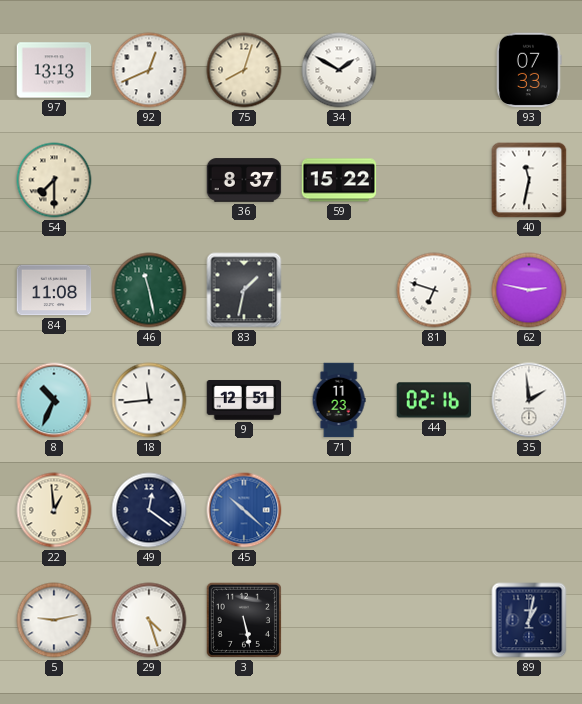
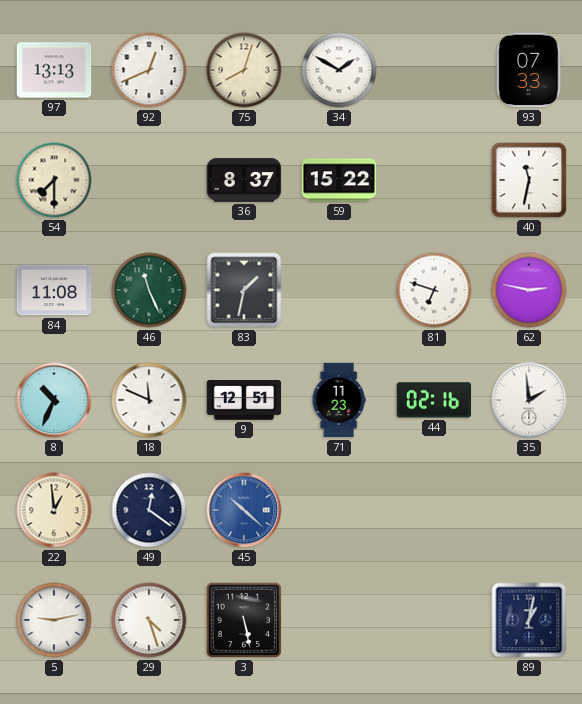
46: 11:28 -> 11:26 (149, 290)
18: 11:44 -> 11:49 (149, 400)
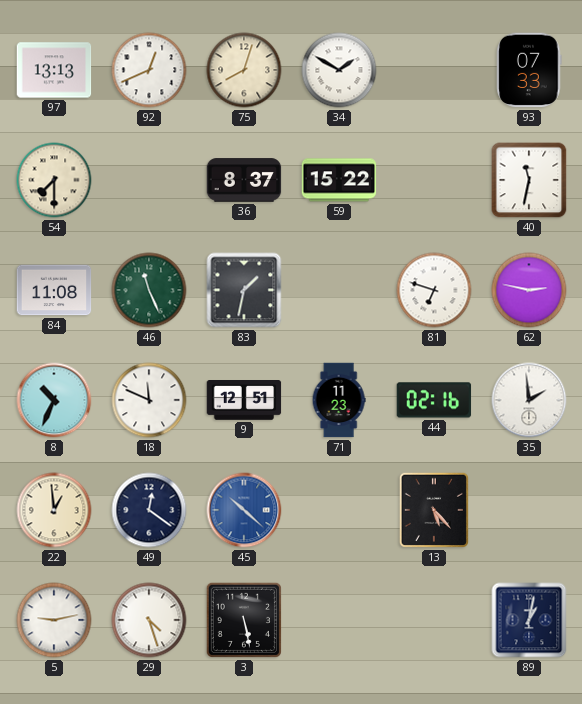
13: none -> 5:23 (434, 510)
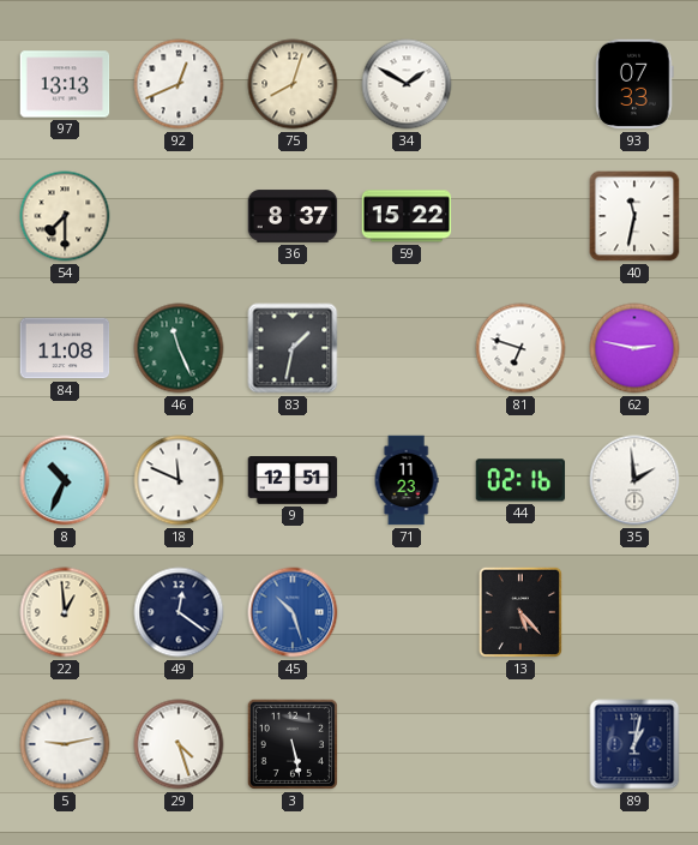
45: 10:22 -> 10:27 (293, 612)
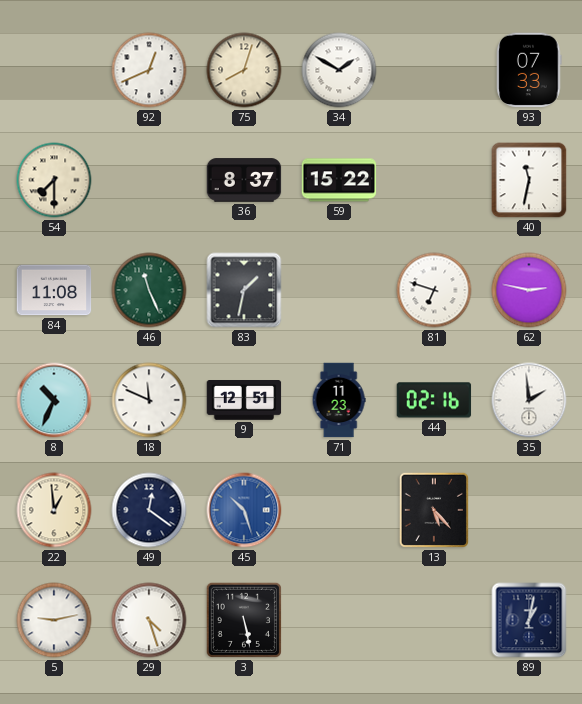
97: 13:13 -> none (65, 84)
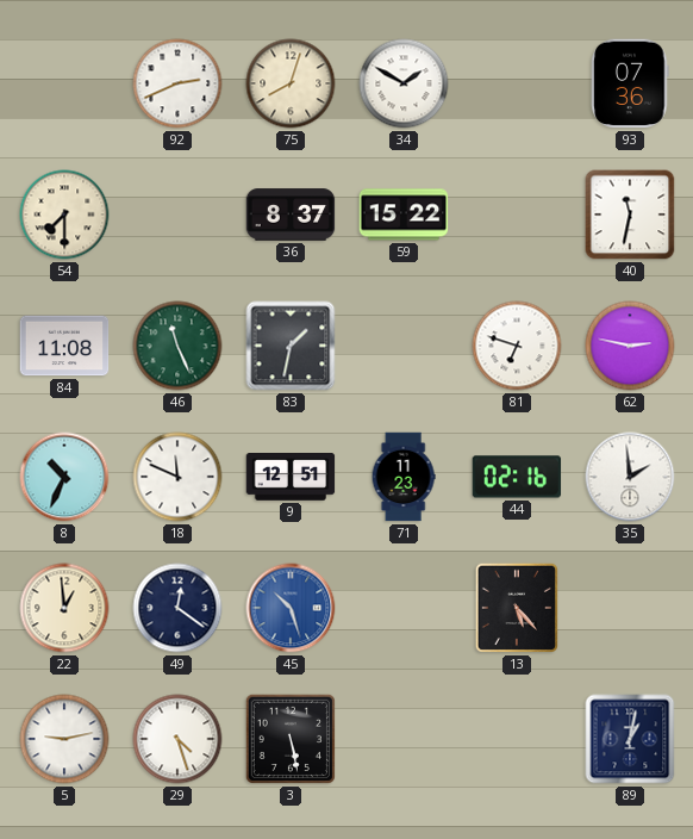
92: 12:41 -> 2:41 (177, 83)
93: 07:33 -> 07:36 (630, 83)
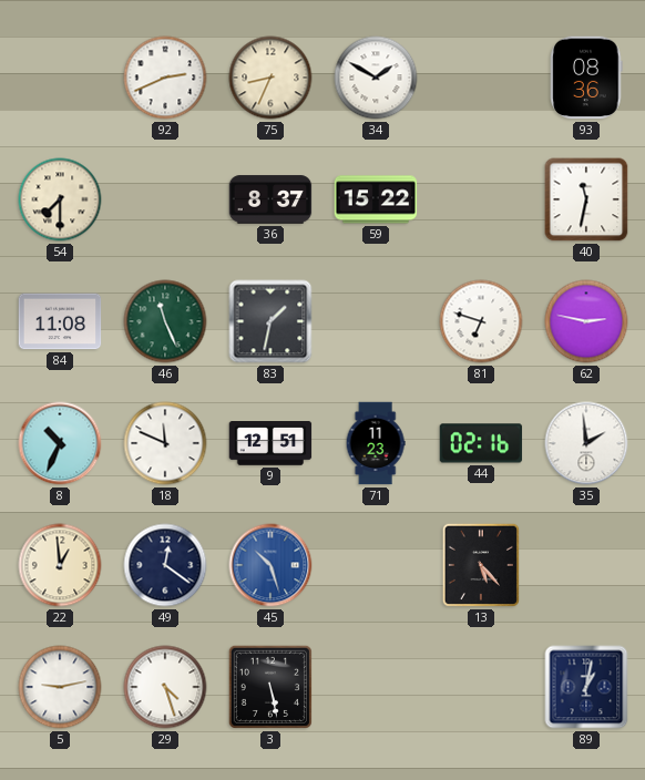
75: 8:03 -> 8:34 (270, 78)
93: 07:36 -> 08:36 (586, 78)
